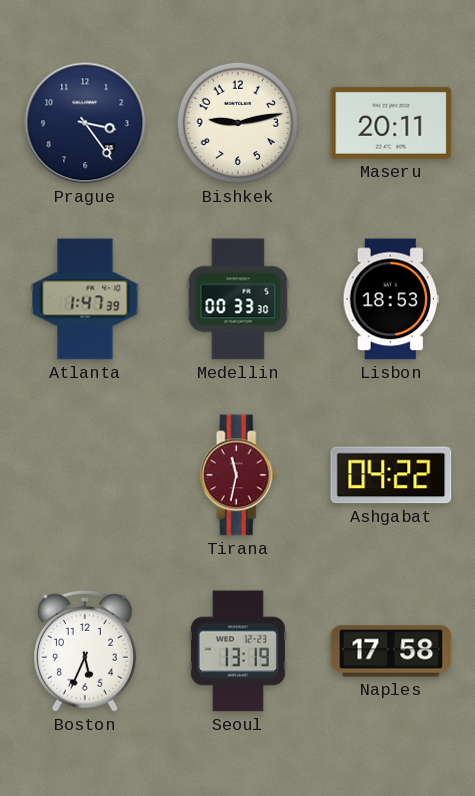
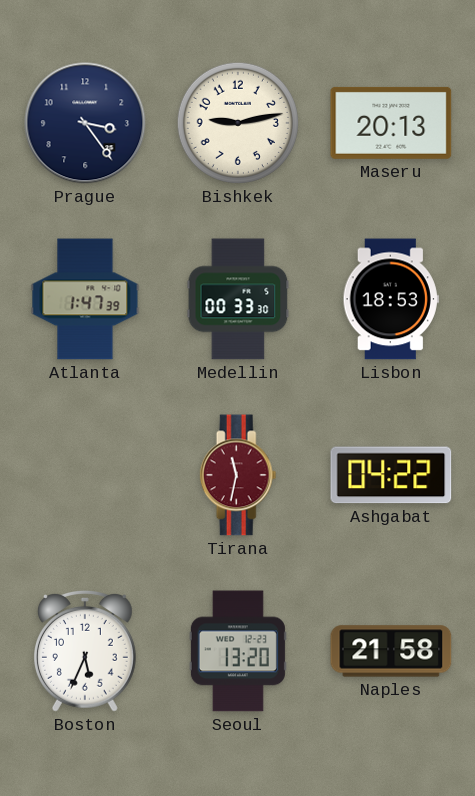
Maseru: 20:11 -> 20:13 (391, 123)
Seoul: 13:19 -> 13:20 (238, 651)
Naples: 17:58 -> 21:58 (391, 651)
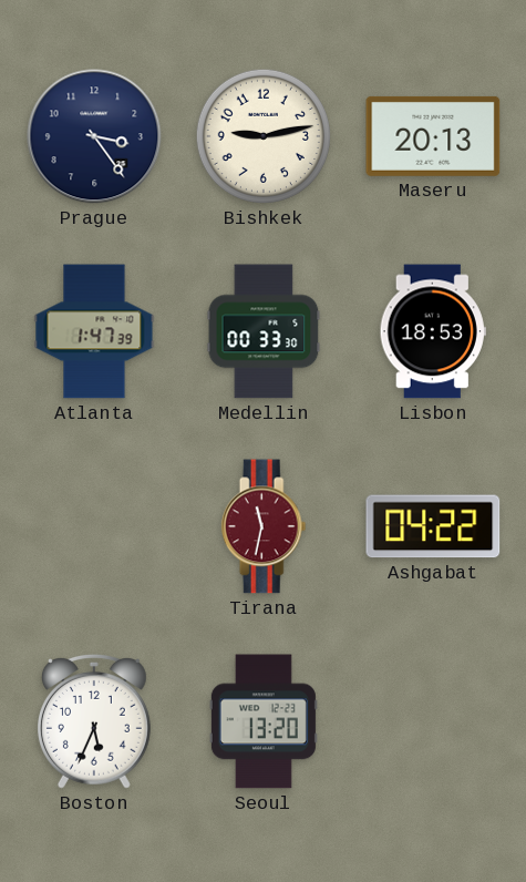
Naples: 21:58 -> none (391, 651)
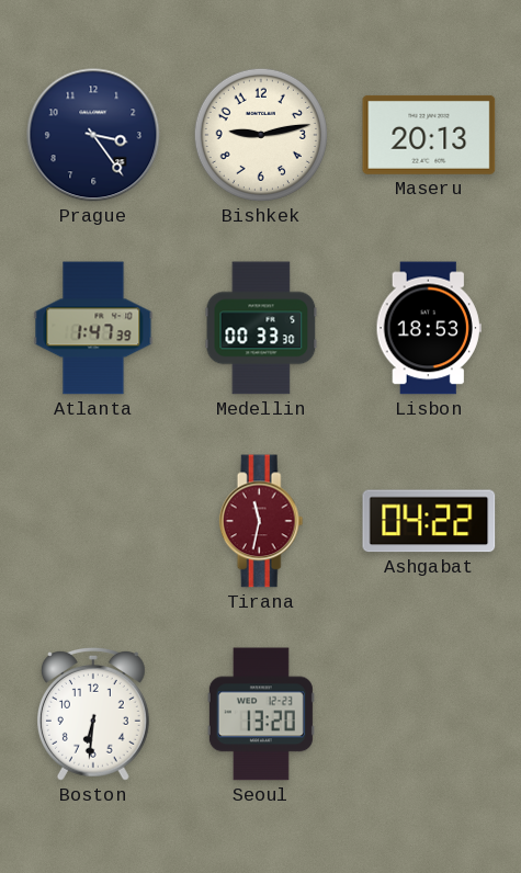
Boston: 5:34 -> 6:31 (93, 714)
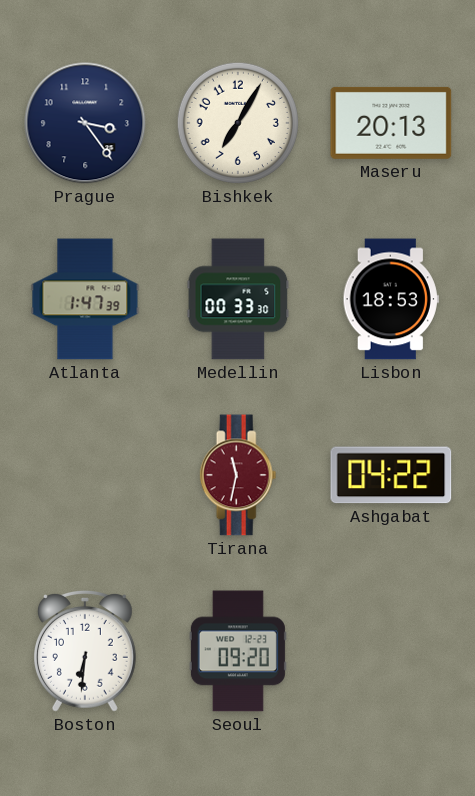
Bishkek: 9:13 -> 7:05 (238, 123)
Seoul: 13:20 -> 09:20 (238, 651)
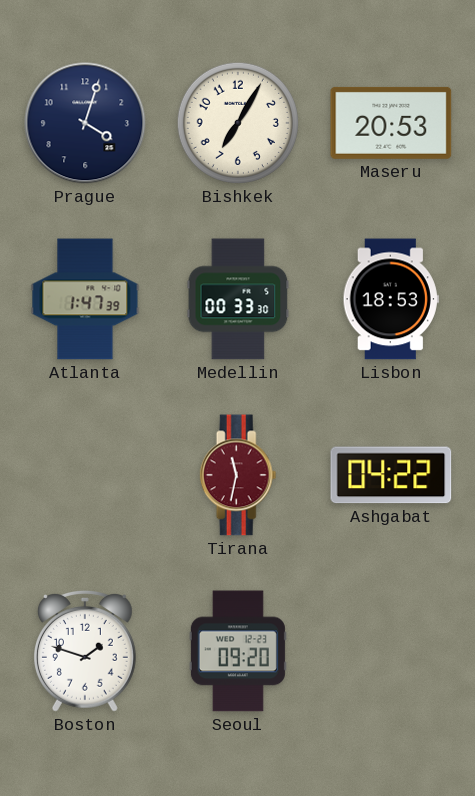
Prague: 3:24 -> 4:03 (85, 123)
Maseru: 20:13 -> 20:53 (391, 123)
Boston: 6:31 -> 1:48 (85, 651)
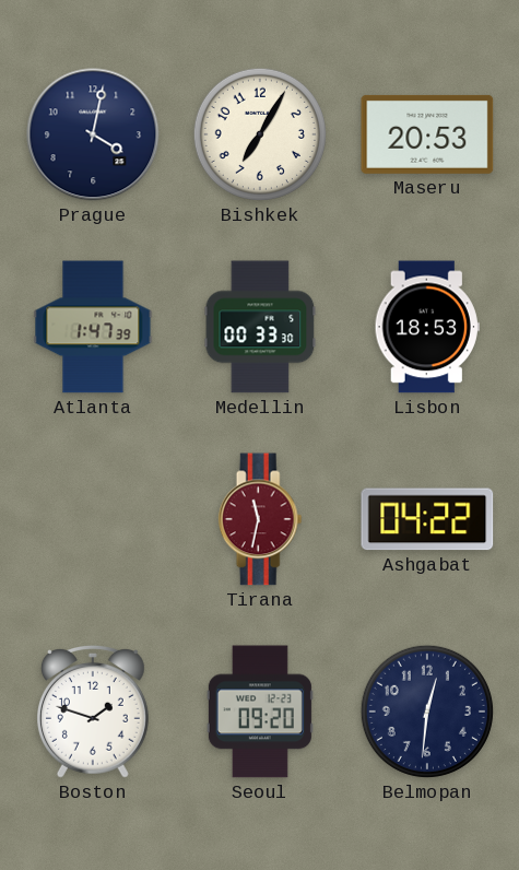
Prague: 4:03 -> 4:02 (93, 134)
Belmopan: none -> 12:31 (427, 712)
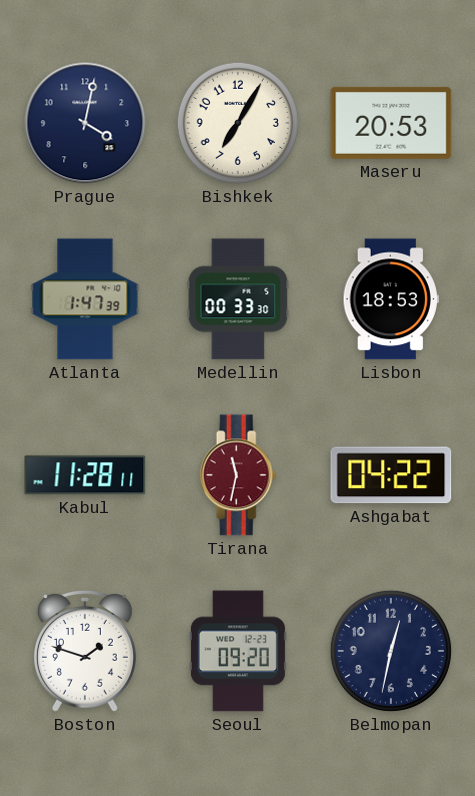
Kabul: none -> 11:28 (85, 475)
Belmopan: 12:31 -> 12:32 (391, 651)
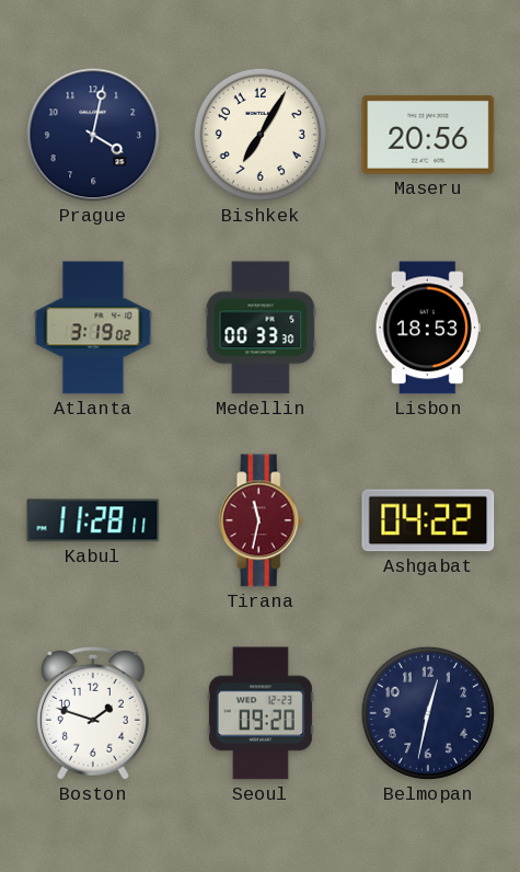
Maseru: 20:53 -> 20:56 (428, 135)
Atlanta: 1:47 -> 3:19 (93, 328)
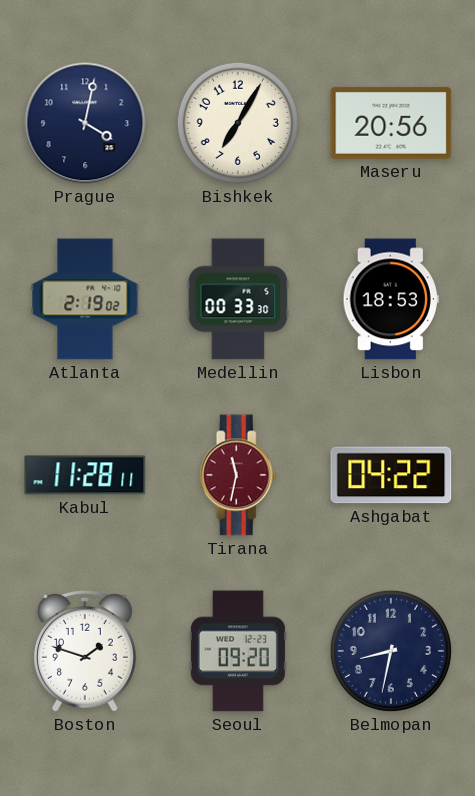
Atlanta: 3:19 -> 2:19 (85, 299)
Belmopan: 12:32 -> 8:32 (391, 651)
